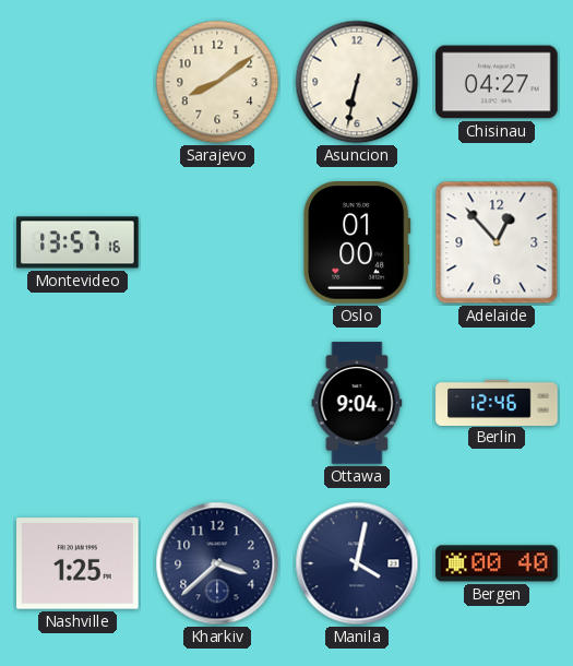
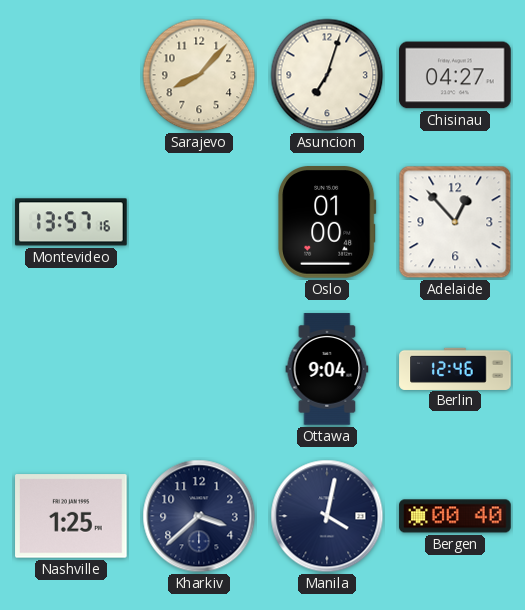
Sarajevo: 8:09 -> 8:07 (199, 75)
Asuncion: 6:32 -> 7:03 (327, 75)
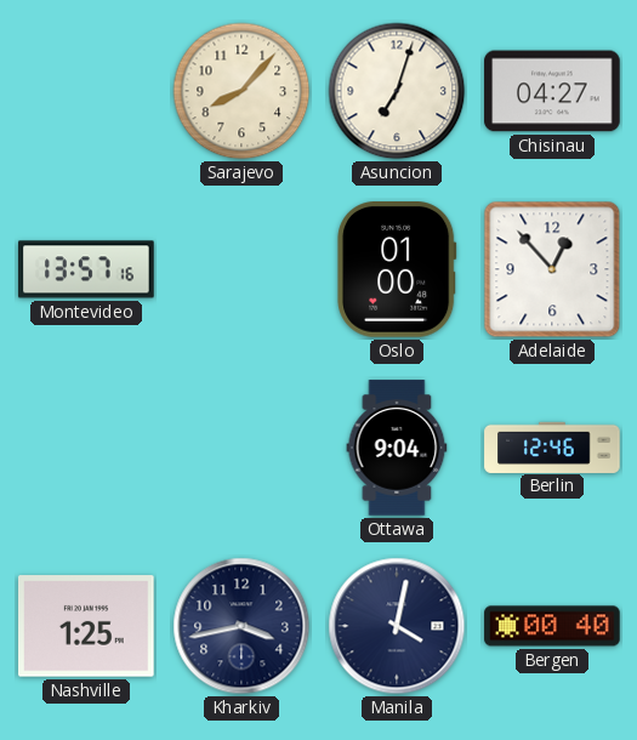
Kharkiv: 3:38 -> 3:43 (241, 626)
